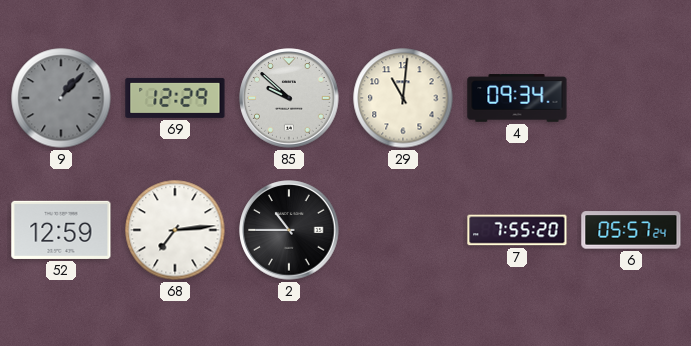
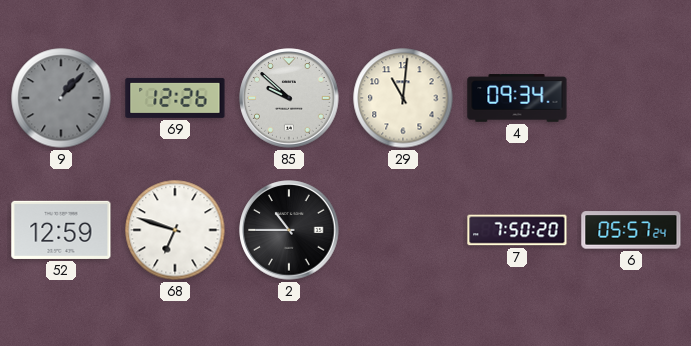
69: 12:29 -> 12:26 (175, 98)
68: 7:14 -> 6:48 (175, 230)
7: 7:55 -> 7:50 (517, 230)
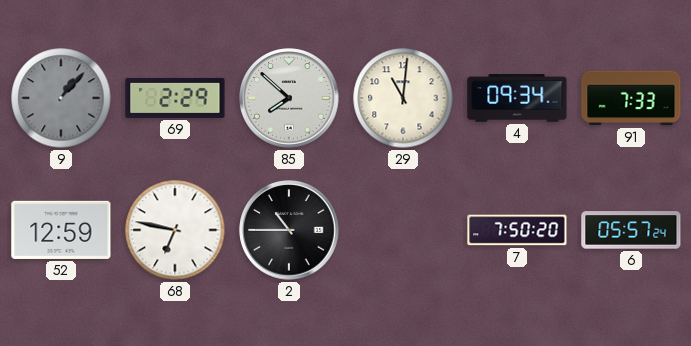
69: 12:26 -> 2:29 (175, 98)
85: 9:52 -> 7:52 (289, 98)
91: none -> 7:33 (631, 98)
68: 6:48 -> 6:47 (175, 230)
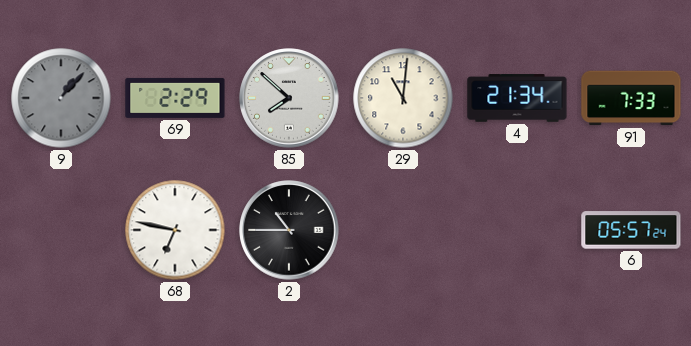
4: 09:34 -> 21:34 (517, 98)
52: 12:59 -> none (61, 230)
7: 7:50 -> none (517, 230)
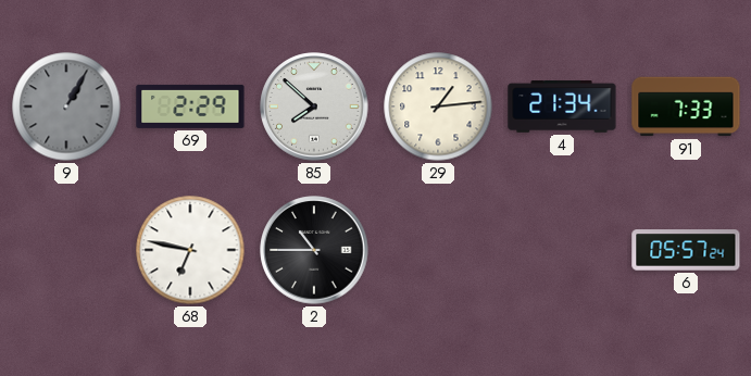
9: 1:07 -> 1:05 (66, 106)
29: 11:01 -> 1:14 (438, 106)
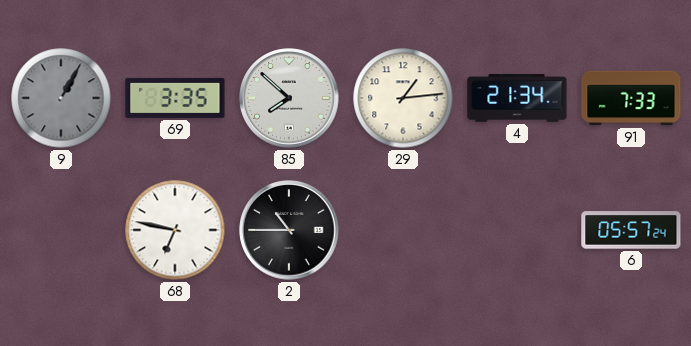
69: 2:29 -> 3:35 (175, 98)
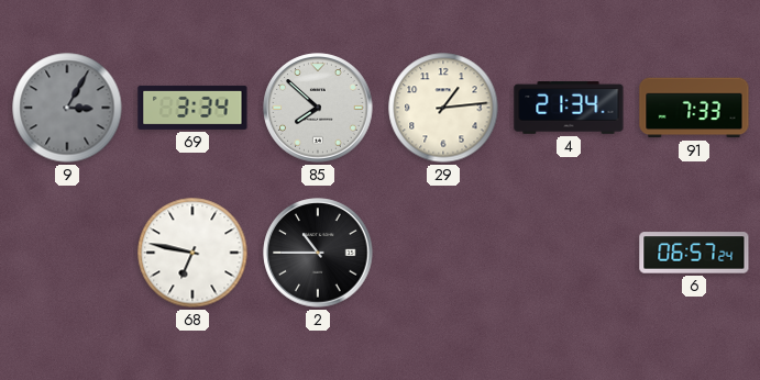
9: 1:05 -> 3:05 (67, 108)
69: 3:35 -> 3:34 (192, 108)
6: 05:57 -> 06:57 (694, 253)
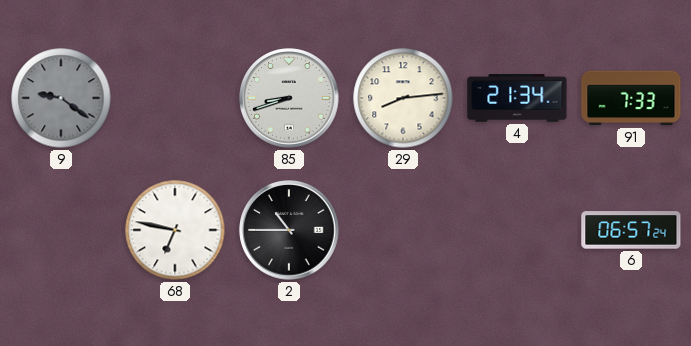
9: 3:05 -> 9:21 (61, 98)
69: 3:34 -> none (192, 108)
85: 7:52 -> 8:42 (289, 98)
29: 1:14 -> 8:14 (403, 98)
